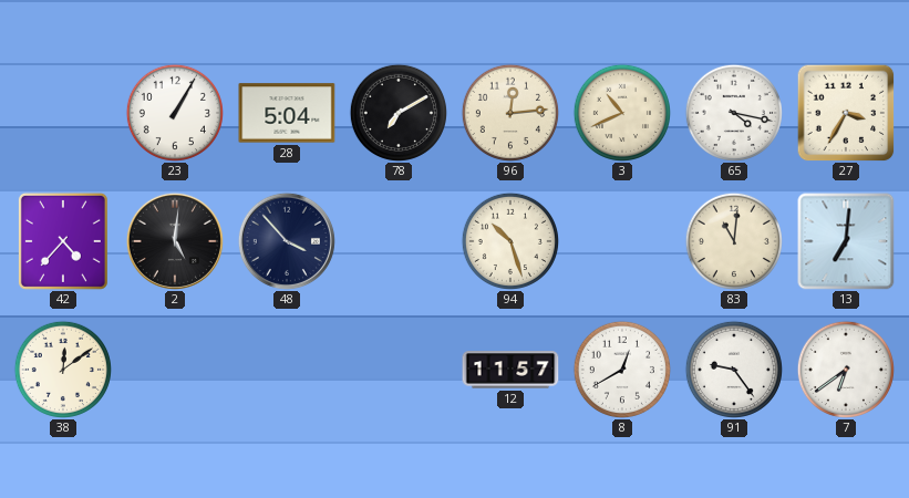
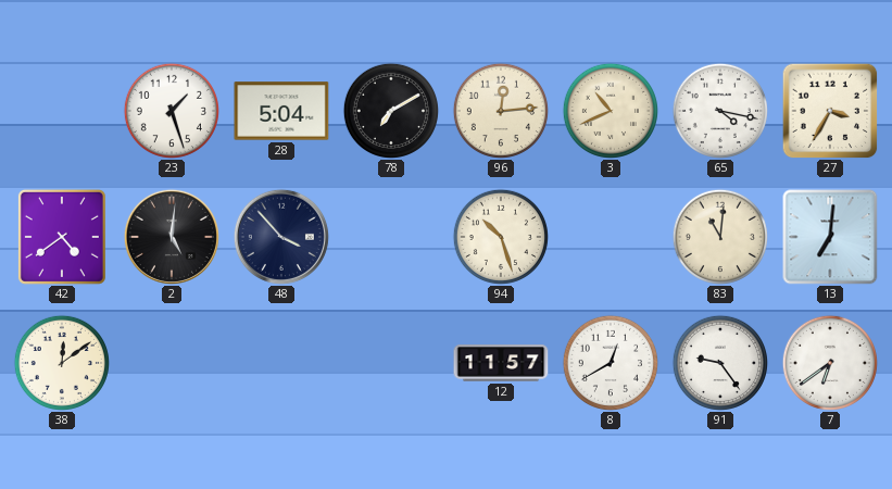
23: 1:05 -> 1:27 (172, 111)
42: 4:37 -> 4:39 (62, 237)
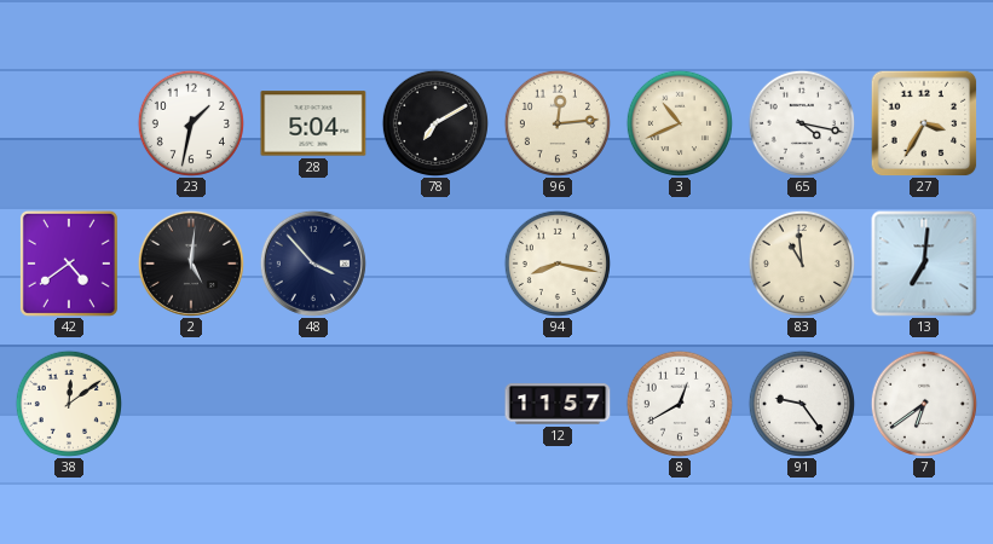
23: 1:27 -> 1:32 (191, 123)
94: 10:27 -> 8:17 (558, 264)
83: 11:01 -> 10:59 (802, 264)
